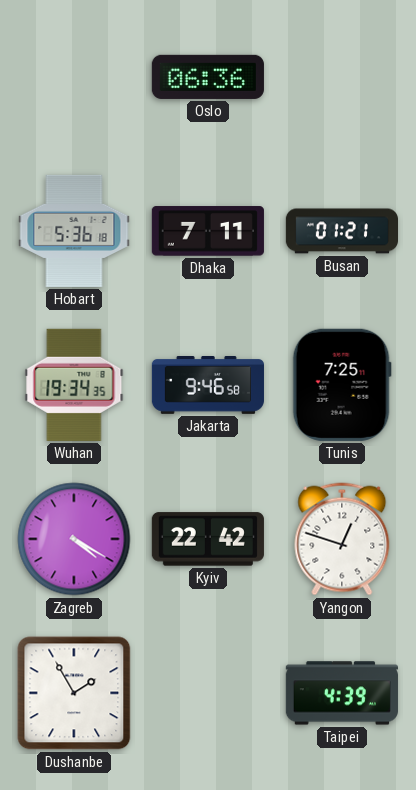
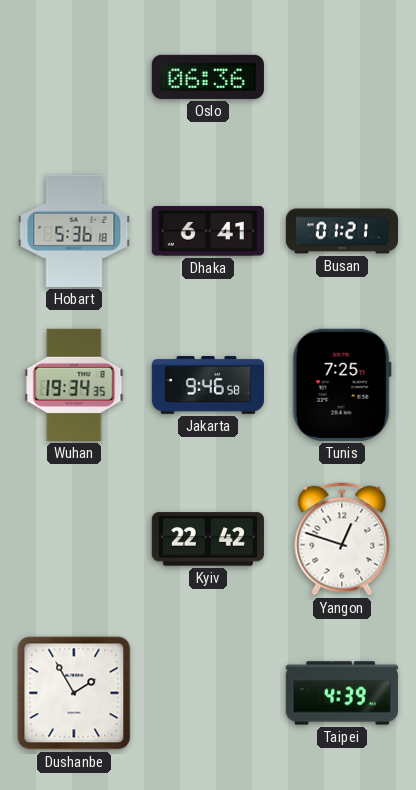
Dhaka: 7:11 -> 6:41 (208, 231)
Zagreb: 4:20 -> none (74, 539)
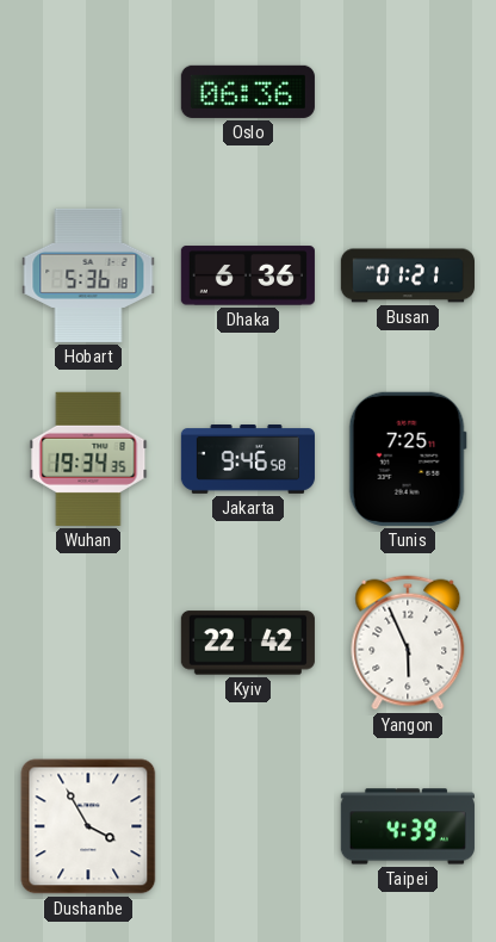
Dhaka: 6:41 -> 6:36 (248, 275)
Yangon: 12:48 -> 5:56 (408, 643)
Dushanbe: 1:55 -> 3:55 (88, 826)
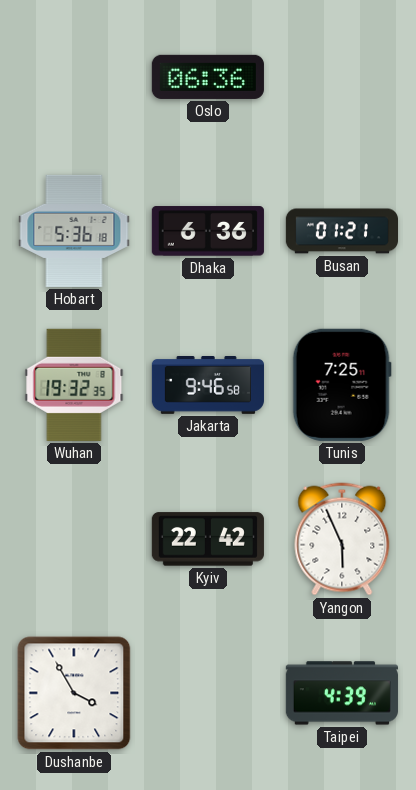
Wuhan: 19:34 -> 19:32 (74, 385)
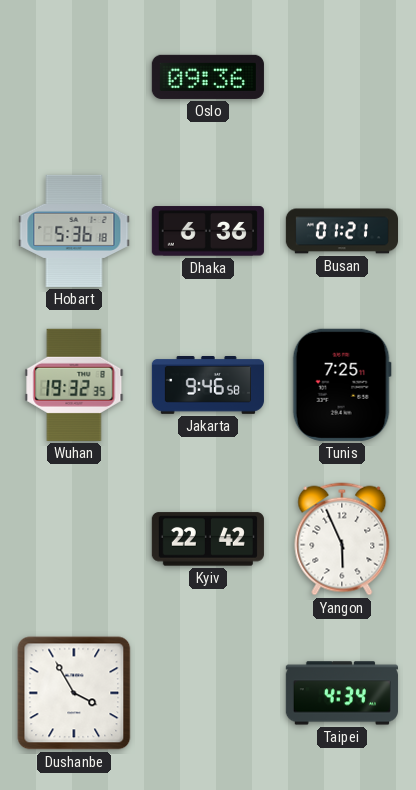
Oslo: 06:36 -> 09:36 (208, 77)
Taipei: 4:39 -> 4:34 (342, 693)
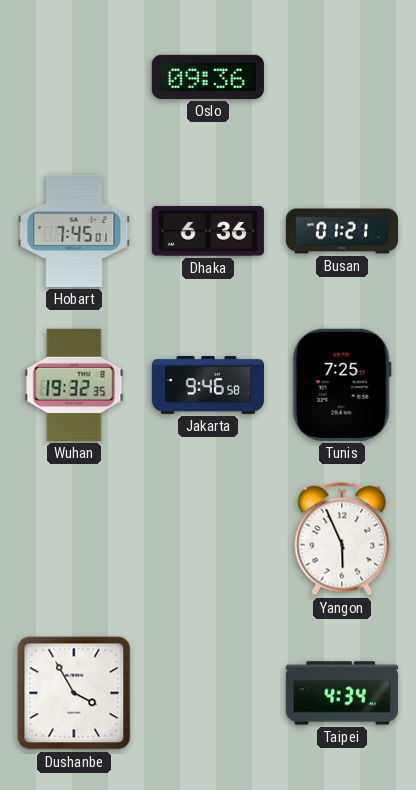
Hobart: 5:36 -> 7:45 (74, 231)
Kyiv: 22:42 -> none (208, 539)
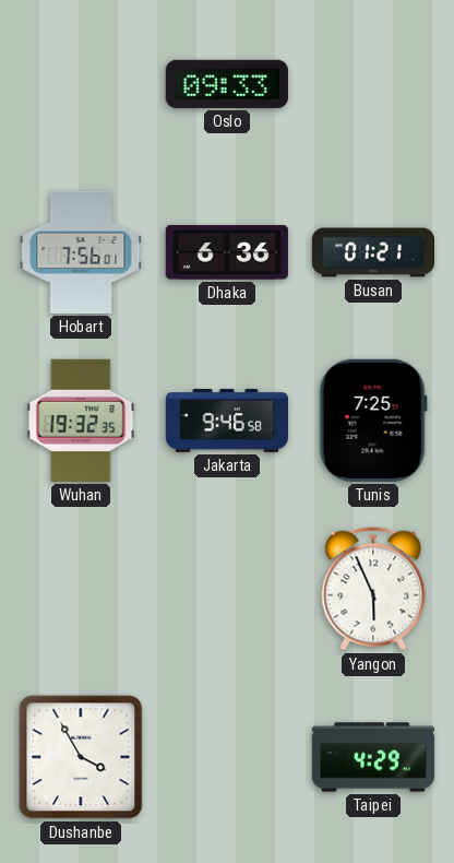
Oslo: 09:36 -> 09:33 (227, 84)
Hobart: 7:45 -> 7:56 (81, 252)
Taipei: 4:34 -> 4:29 (373, 757)
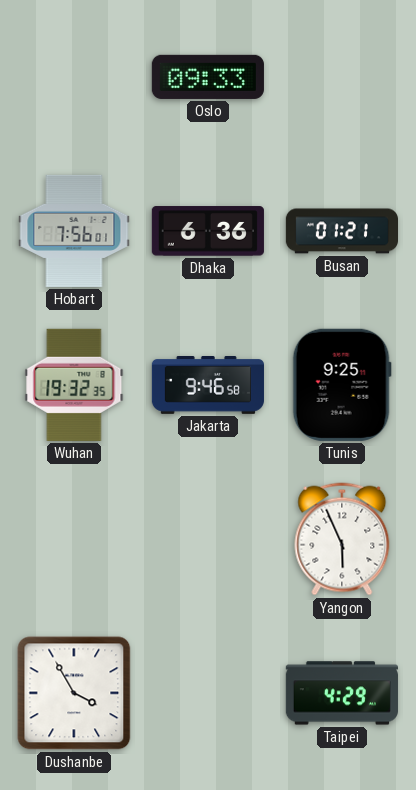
Tunis: 7:25 -> 9:25 (342, 385)
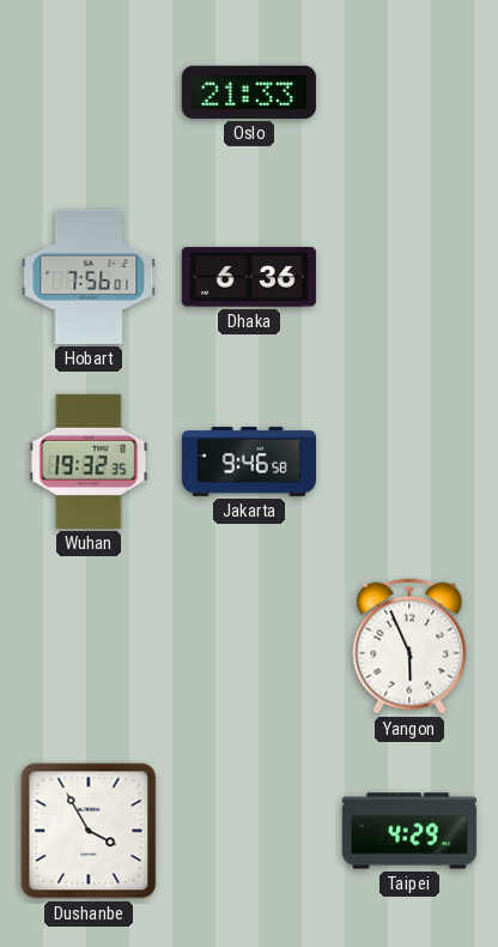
Oslo: 09:33 -> 21:33 (249, 92)
Busan: 01:21 -> none (341, 231)
Tunis: 9:25 -> none (342, 385)
